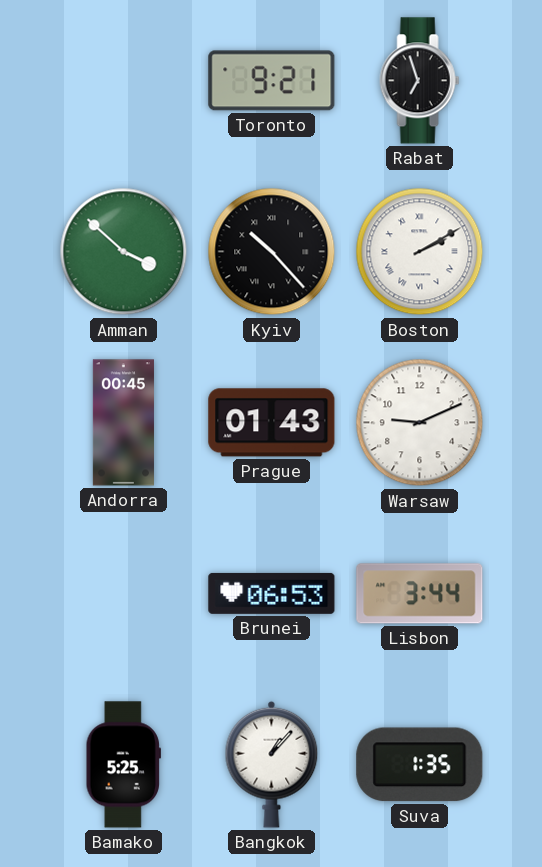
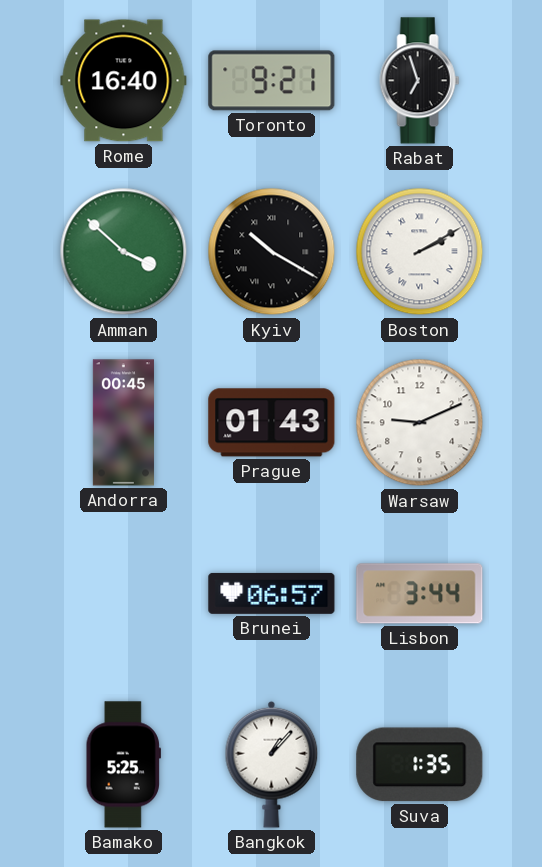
Rome: none -> 16:40 (124, 81)
Kyiv: 10:23 -> 10:20 (272, 252)
Brunei: 06:53 -> 06:57 (272, 593)
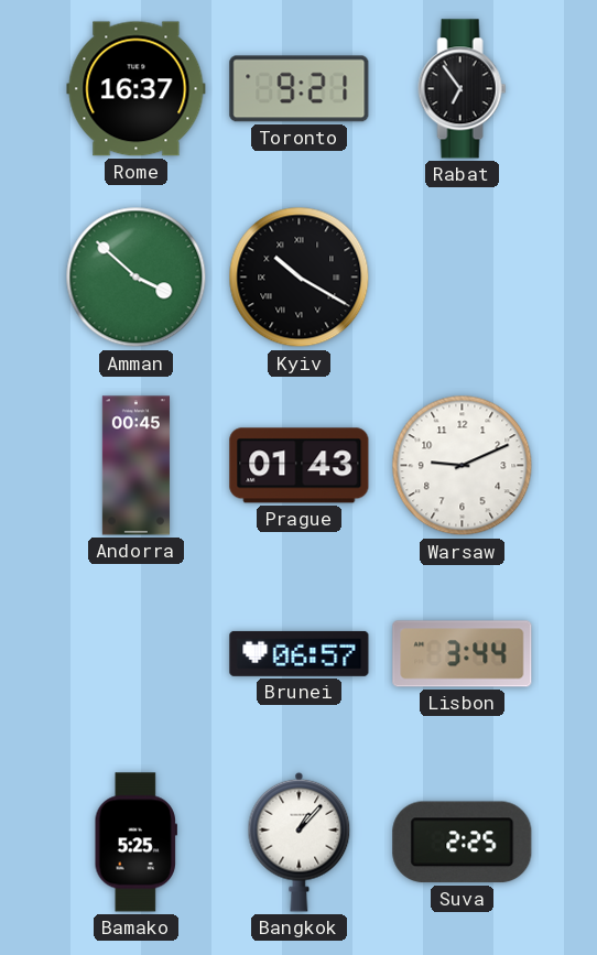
Rome: 16:40 -> 16:37 (137, 89)
Rabat: 6:57 -> 6:54 (463, 89)
Boston: 2:10 -> none (420, 252)
Suva: 1:35 -> 2:25 (463, 843)
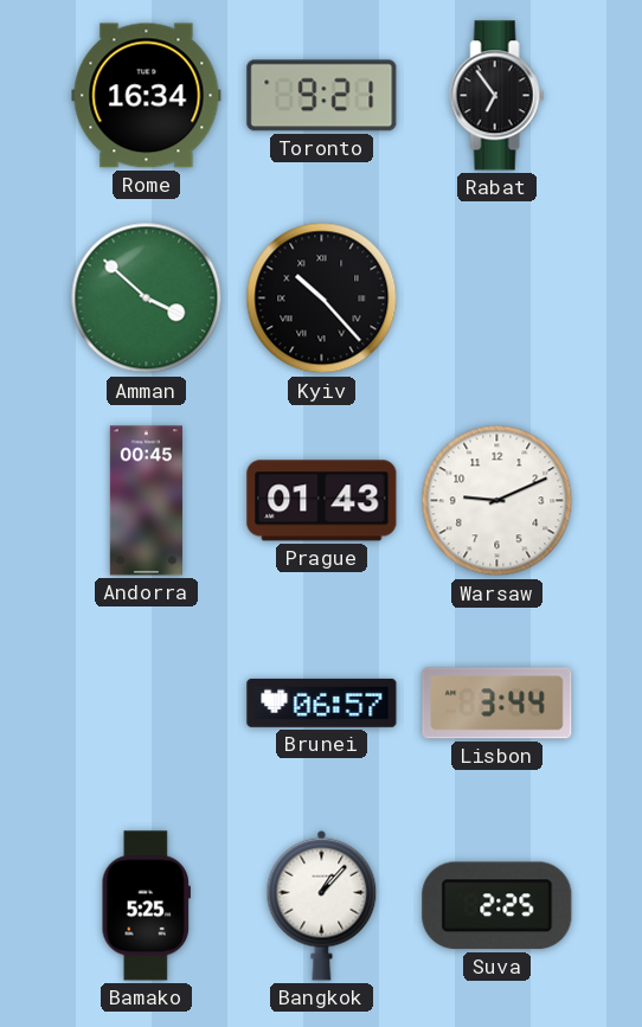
Rome: 16:37 -> 16:34 (147, 96)
Kyiv: 10:20 -> 10:23 (322, 299)
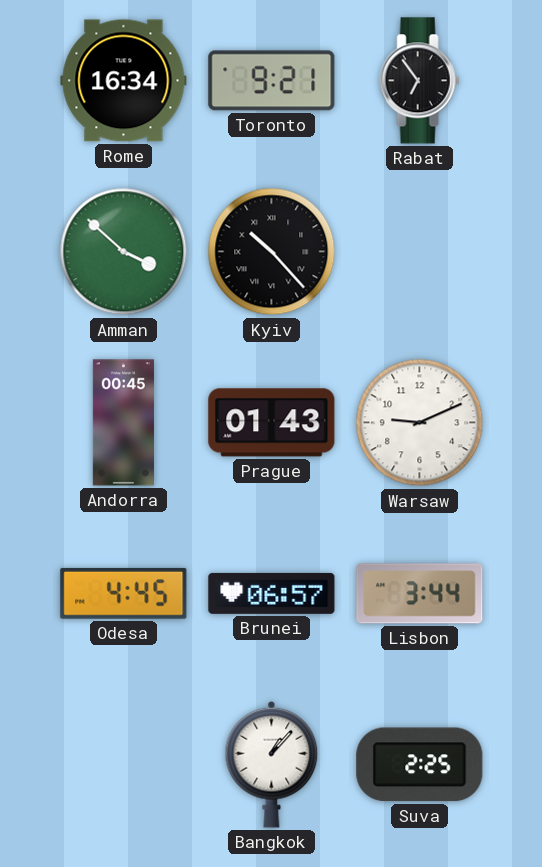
Odesa: none -> 4:45 (124, 593)
Bamako: 5:25 -> none (146, 906)
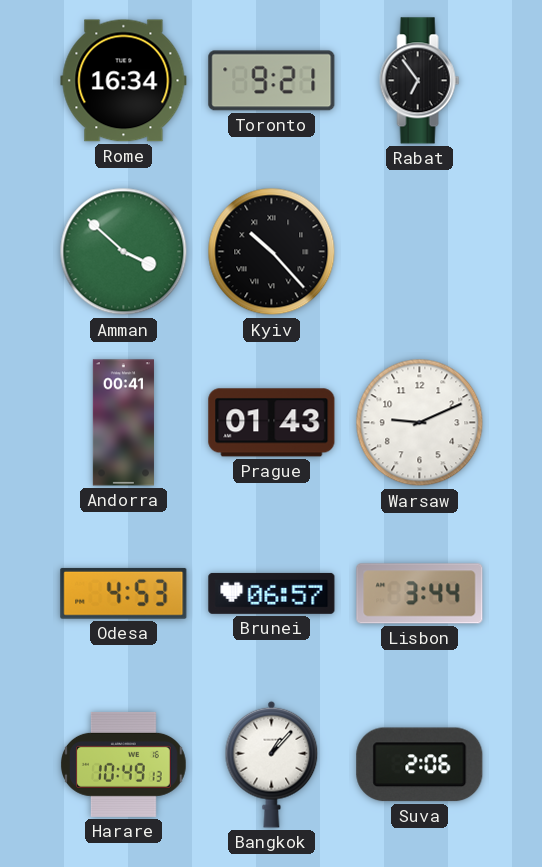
Andorra: 00:45 -> 00:41 (123, 423)
Odesa: 4:45 -> 4:53 (124, 593)
Harare: none -> 10:49 (124, 764)
Suva: 2:25 -> 2:06 (420, 765)
